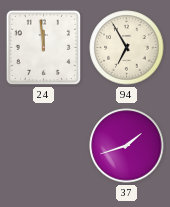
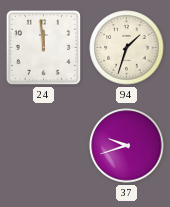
94: 6:55 -> 1:33 (127, 48)
37: 1:42 -> 9:42 (127, 146)
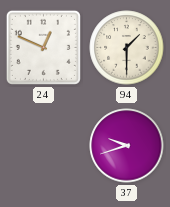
24: 11:59 -> 12:49 (43, 47)
94: 1:33 -> 1:30 (127, 48)
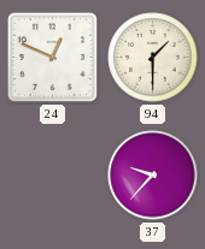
37: 9:42 -> 9:37 (153, 176)
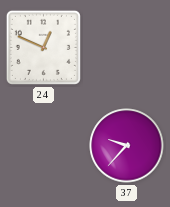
94: 1:30 -> none (153, 58)
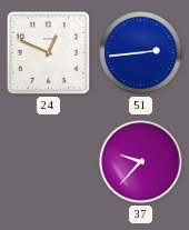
51: none -> 2:44 (141, 53)
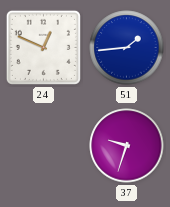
51: 2:44 -> 1:44 (127, 48)
37: 9:37 -> 9:33 (127, 146)
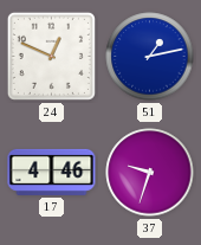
51: 1:44 -> 1:13 (150, 57)
17: none -> 4:46 (52, 172)
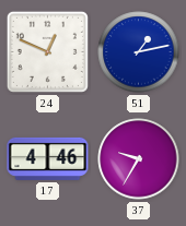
37: 9:33 -> 9:35 (139, 159)
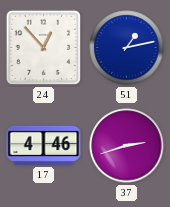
24: 12:49 -> 12:53 (43, 47)
37: 9:35 -> 2:42 (127, 146)
